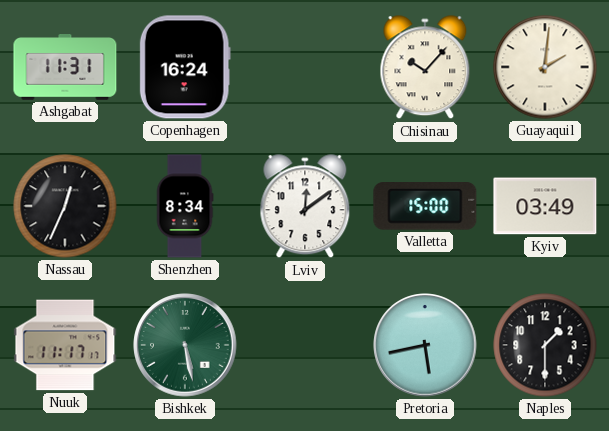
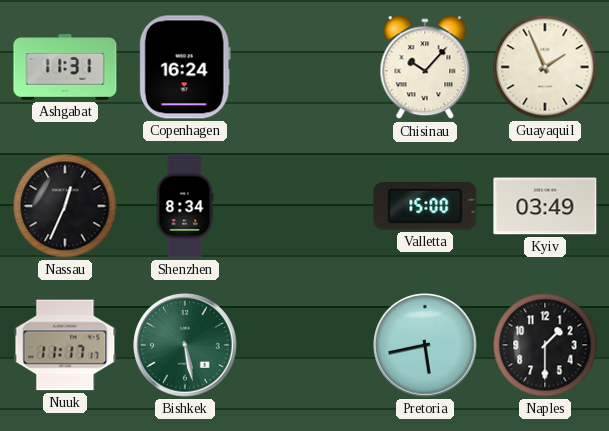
Guayaquil: 2:01 -> 1:56 (545, 67)
Lviv: 12:09 -> none (305, 207)
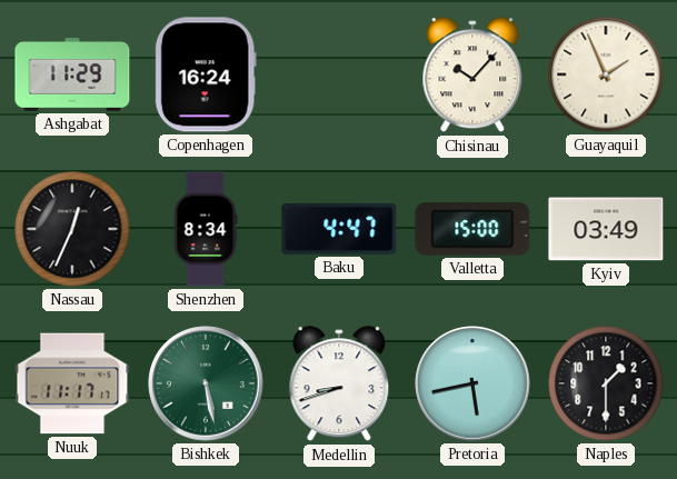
Ashgabat: 11:31 -> 11:29 (72, 74)
Baku: none -> 4:47 (339, 229)
Medellin: none -> 8:42 (339, 385)
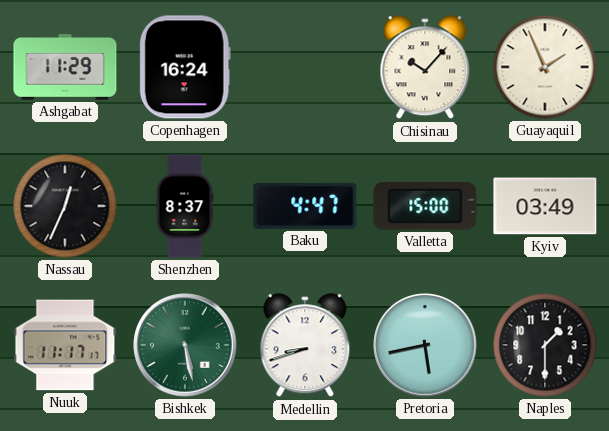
Shenzhen: 8:34 -> 8:37 (185, 206)
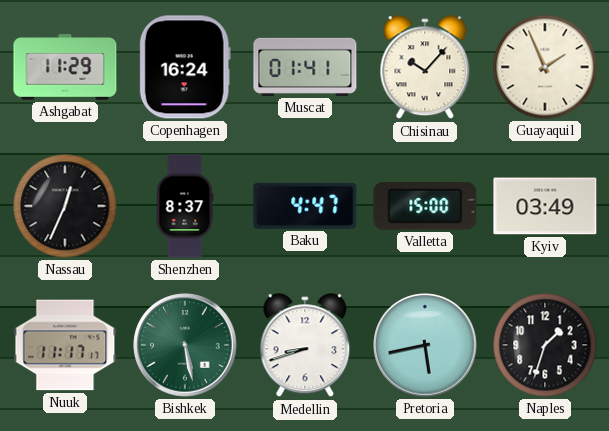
Muscat: none -> 01:41 (305, 67)
Naples: 1:30 -> 1:33 (545, 345)
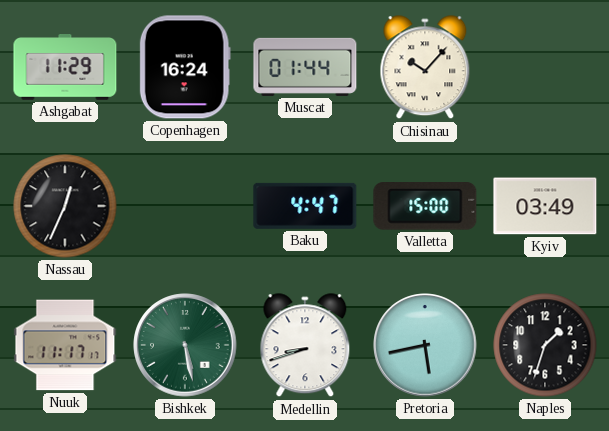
Muscat: 01:41 -> 01:44 (305, 67)
Guayaquil: 1:56 -> none (545, 67)
Shenzhen: 8:37 -> none (185, 206)
